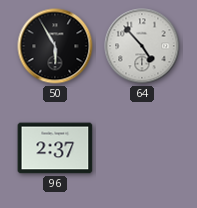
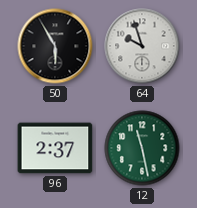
64: 4:53 -> 9:57 (142, 46)
12: none -> 11:28 (142, 148)
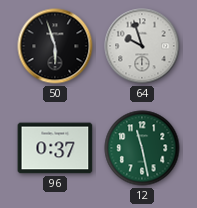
50: 5:55 -> 5:57 (55, 46)
96: 2:37 -> 0:37 (55, 148)
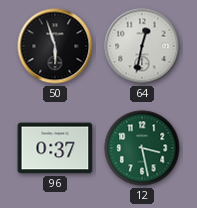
64: 9:57 -> 12:32 (142, 46)
12: 11:28 -> 3:28 (142, 148)
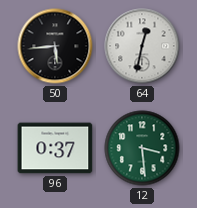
50: 5:57 -> 5:44 (55, 46)
12: 3:28 -> 3:29 (142, 148)
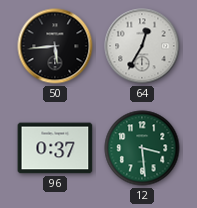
64: 12:32 -> 12:35 (142, 46)
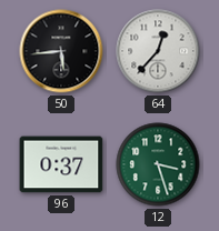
64: 12:35 -> 12:37 (158, 51)
12: 3:29 -> 3:27 (158, 164)
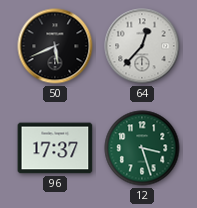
50: 5:44 -> 5:41 (55, 46)
96: 0:37 -> 17:37 (55, 148)
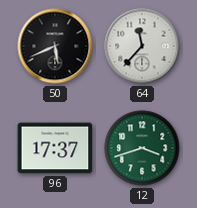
64: 12:37 -> 11:37 (142, 46)
12: 3:27 -> 3:42 (142, 148)
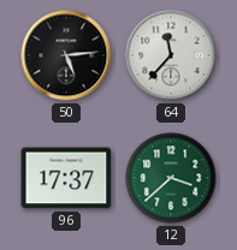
50: 5:41 -> 5:14 (66, 55)
12: 3:42 -> 3:38 (171, 178)
